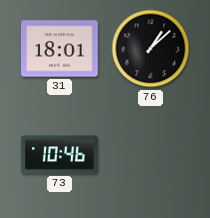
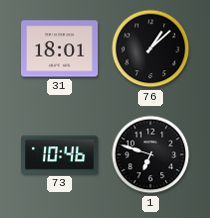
1: none -> 6:48 (151, 155)
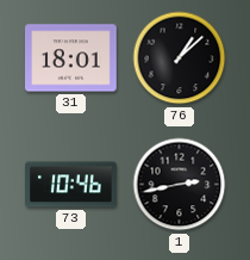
1: 6:48 -> 2:43 (180, 185)
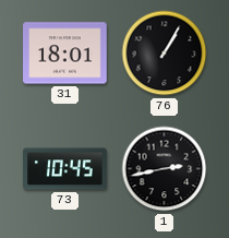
76: 1:08 -> 1:05 (165, 53)
73: 10:46 -> 10:45 (65, 169)
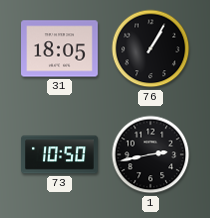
31: 18:01 -> 18:05 (60, 49)
73: 10:45 -> 10:50 (60, 155)
